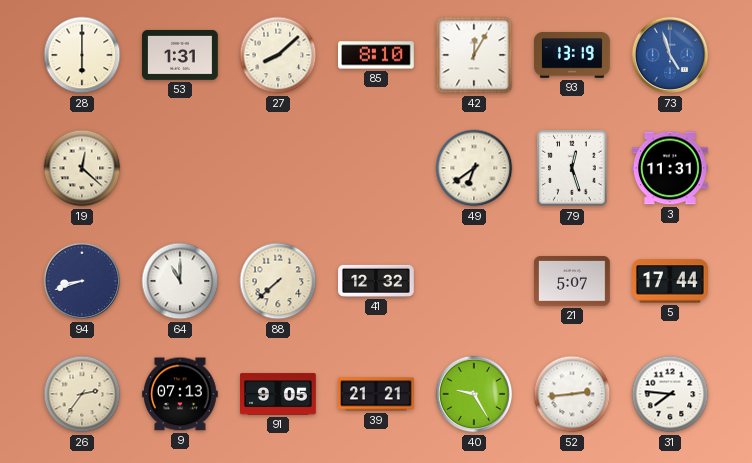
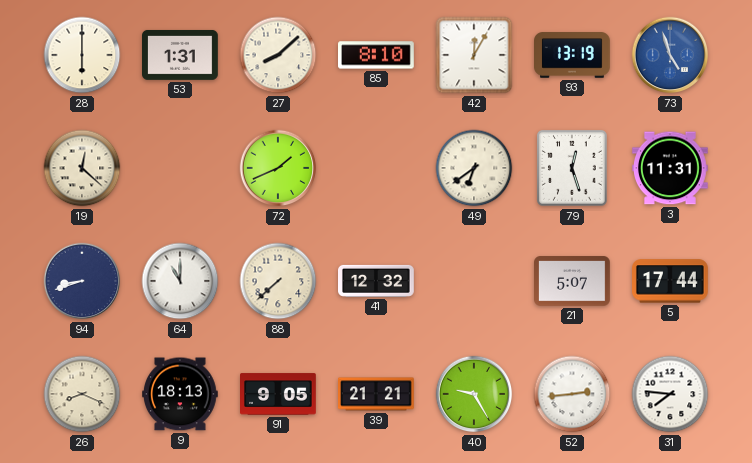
72: none -> 1:41 (278, 168)
26: 2:36 -> 8:19 (82, 394)
9: 07:13 -> 18:13 (181, 394)
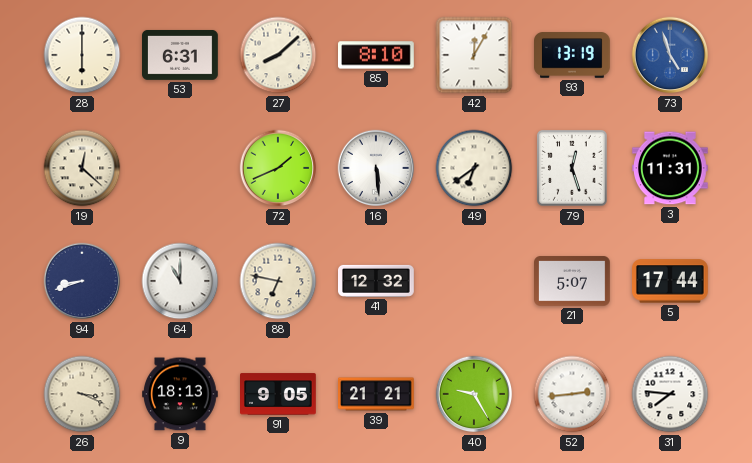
53: 1:31 -> 6:31 (181, 55)
16: none -> 5:29 (376, 168)
88: 7:38 -> 6:47 (278, 281)
26: 8:19 -> 3:19 (82, 394)
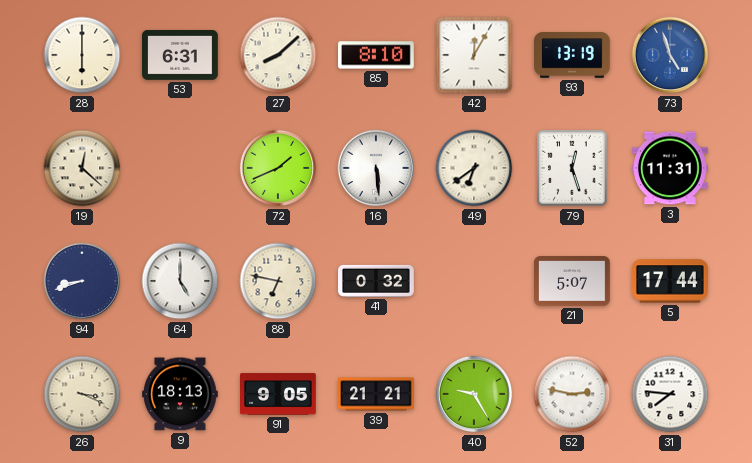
64: 11:00 -> 5:00 (180, 281)
41: 12:32 -> 0:32 (377, 281)
52: 2:44 -> 2:47 (572, 394)
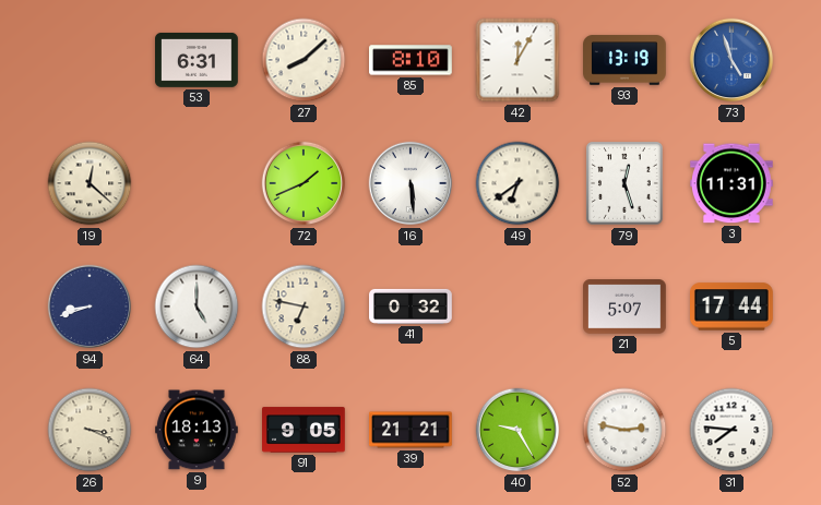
28: 6:00 -> none (82, 55)
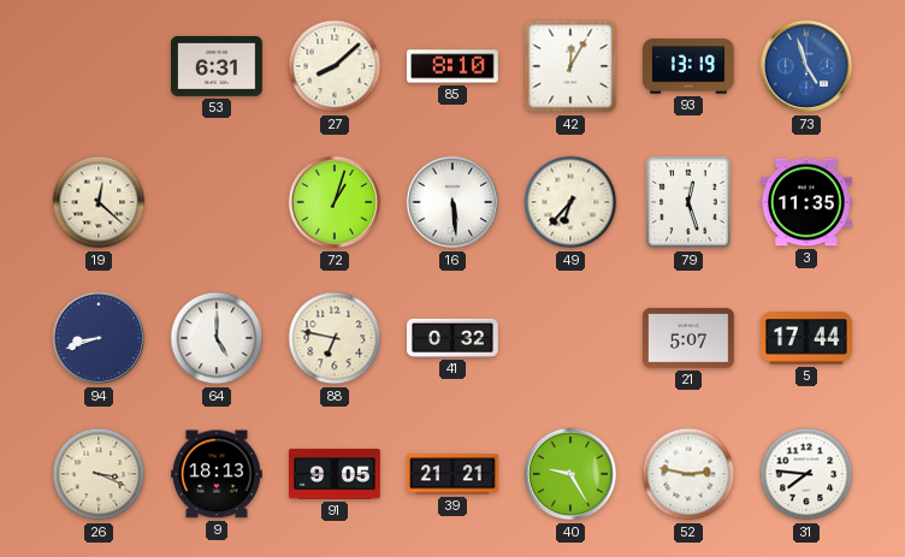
72: 1:41 -> 1:03 (335, 202)
49: 6:39 -> 6:37 (570, 202)
3: 11:31 -> 11:35 (808, 202)
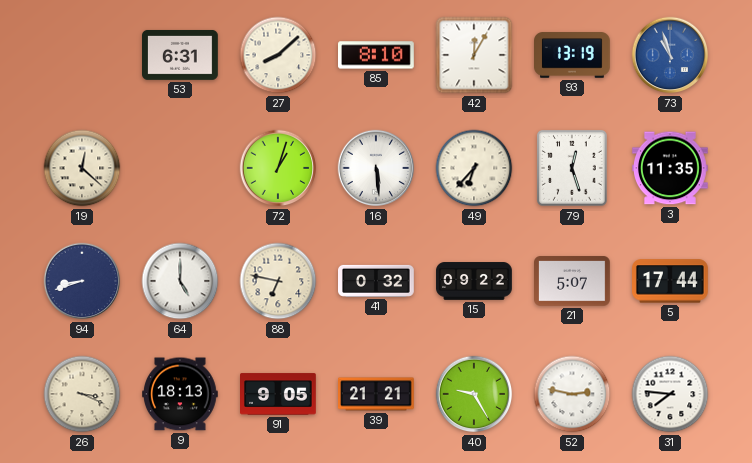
73: 4:57 -> 10:57 (670, 55)
15: none -> 09:22 (474, 281)
